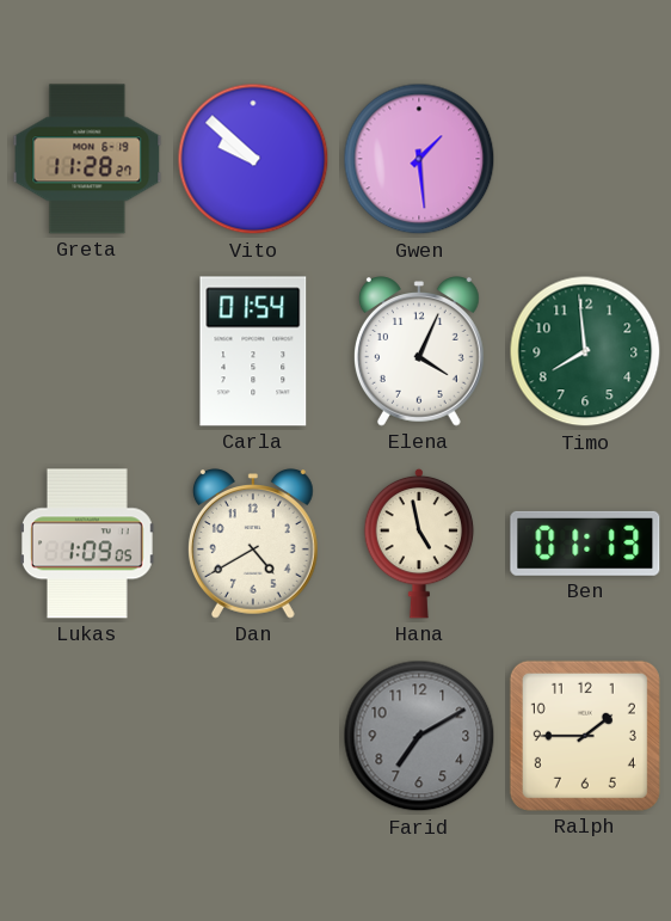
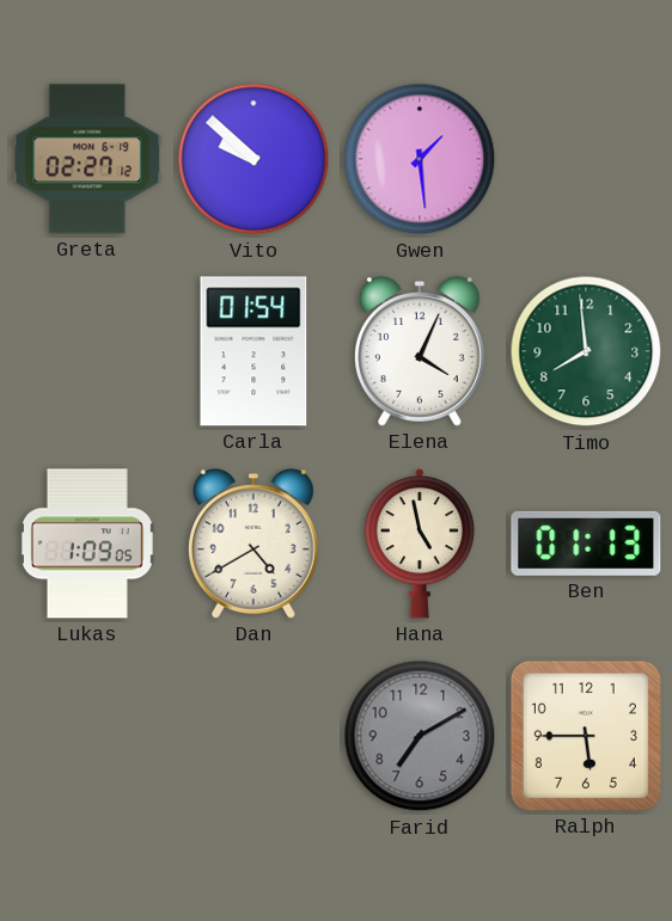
Greta: 11:28 -> 02:27 (87, 159)
Ralph: 1:45 -> 5:45 (586, 736)
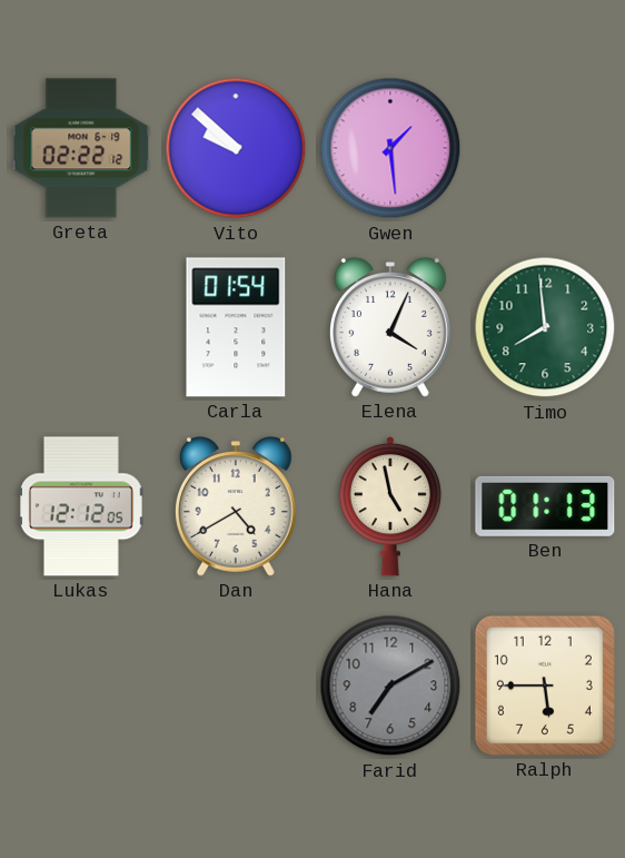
Greta: 02:27 -> 02:22 (81, 148)
Lukas: 1:09 -> 12:12 (81, 506)
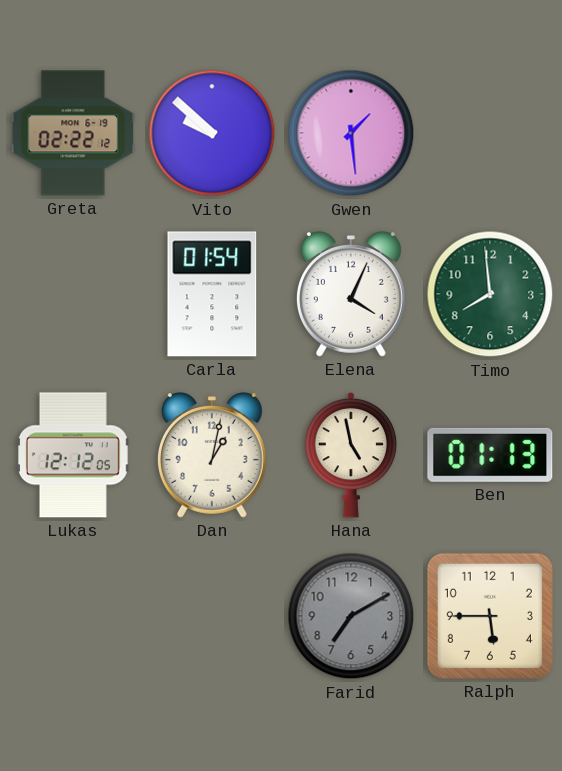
Dan: 4:40 -> 1:02 (212, 455)
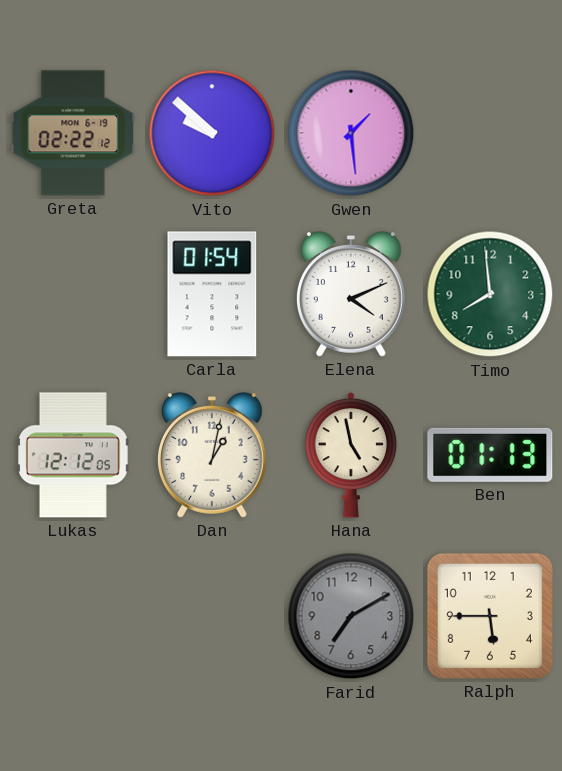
Elena: 4:04 -> 4:11 (351, 294)
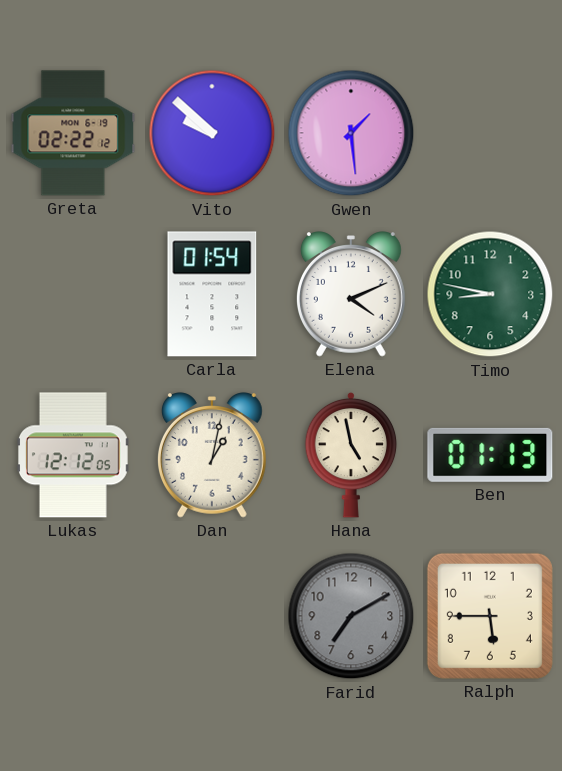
Timo: 7:59 -> 8:47 (490, 294)
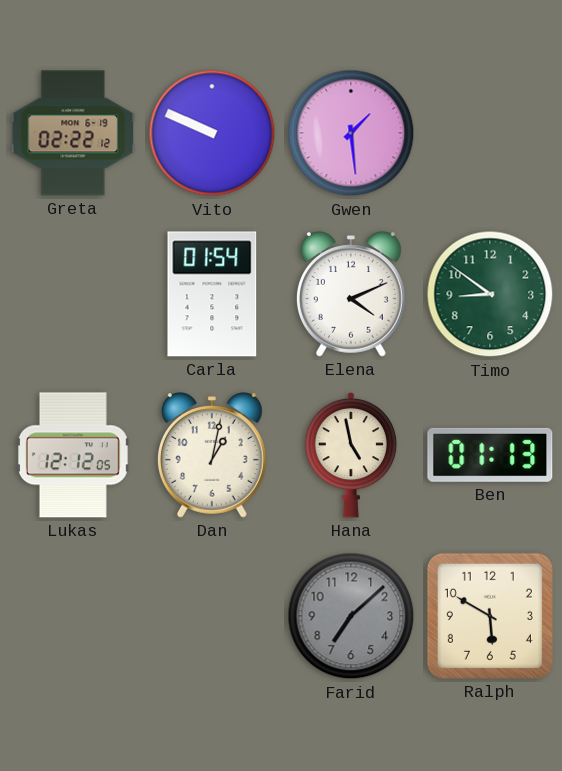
Vito: 9:52 -> 9:49 (212, 133)
Timo: 8:47 -> 8:51 (490, 294)
Farid: 7:10 -> 7:08 (351, 616)
Ralph: 5:45 -> 5:50 (490, 616)
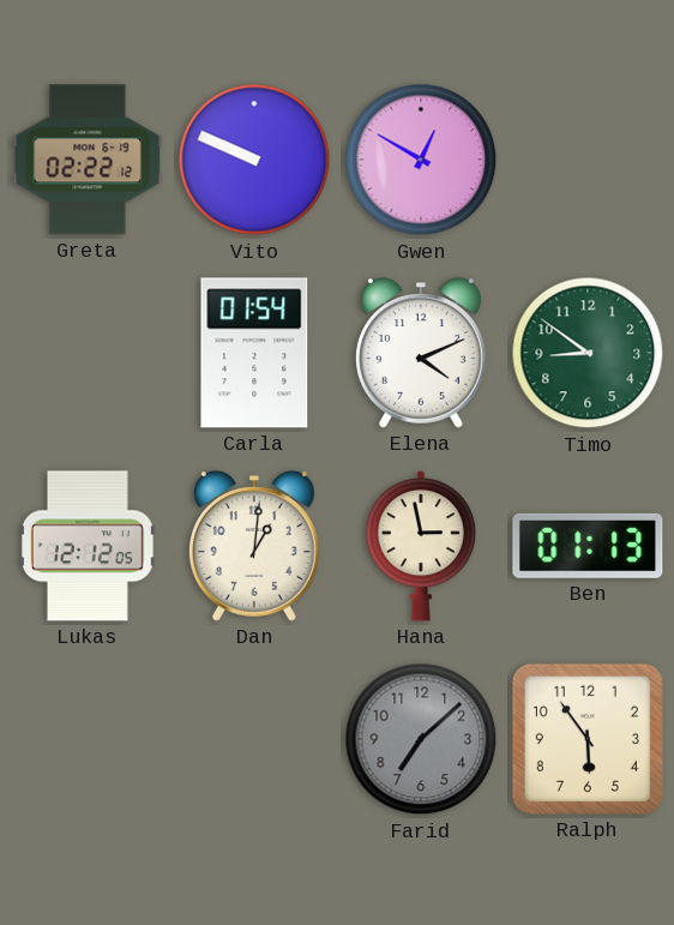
Gwen: 1:29 -> 12:50 (421, 160)
Dan: 1:02 -> 1:01 (254, 546)
Hana: 4:58 -> 2:58 (421, 546)
Ralph: 5:50 -> 5:54 (588, 739)
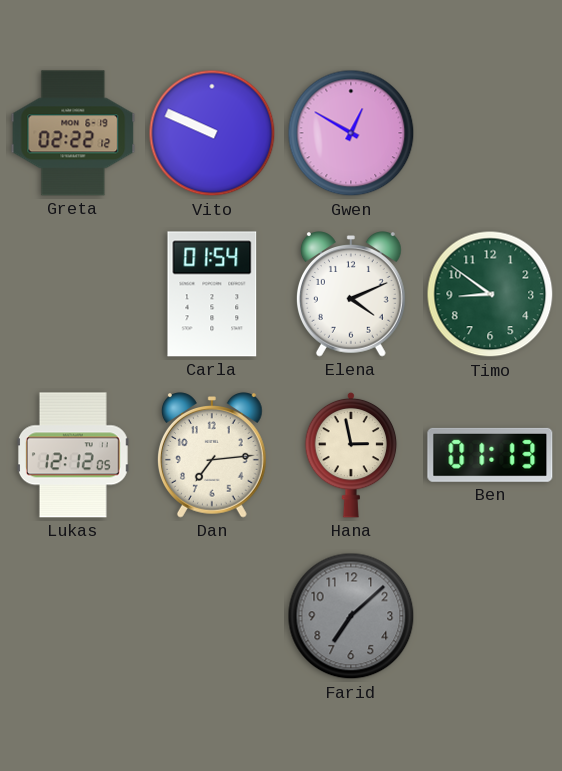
Dan: 1:01 -> 7:14 (212, 455)
Ralph: 5:54 -> none (588, 739)
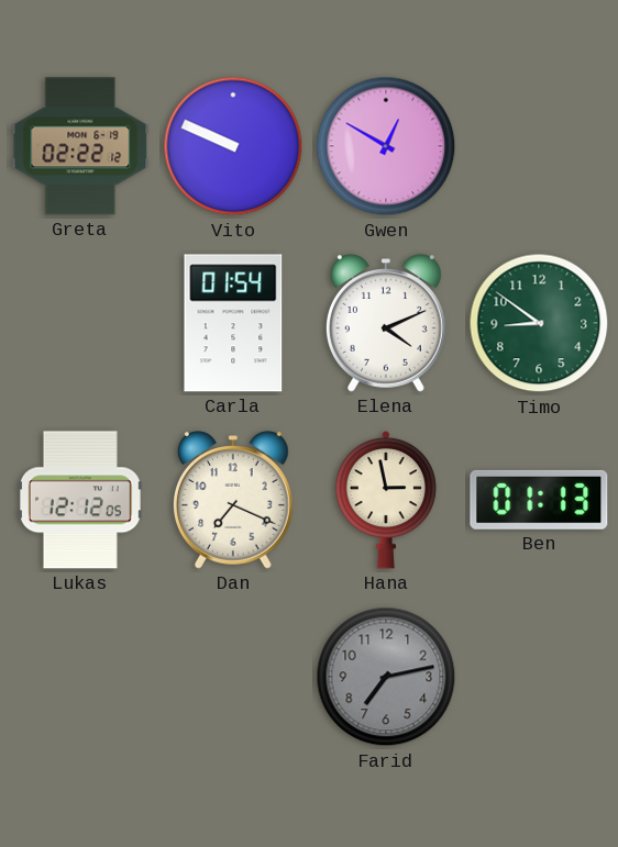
Dan: 7:14 -> 7:19 (233, 500)
Farid: 7:08 -> 7:13 (386, 677)
